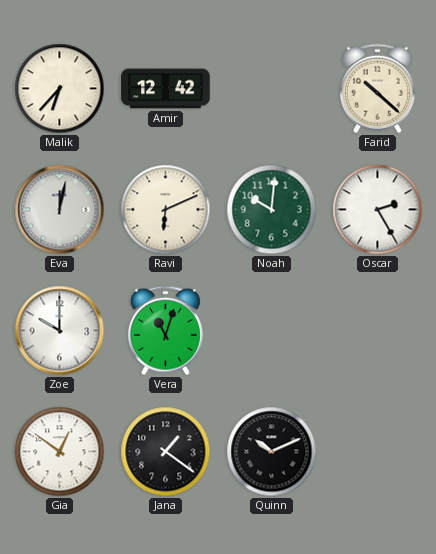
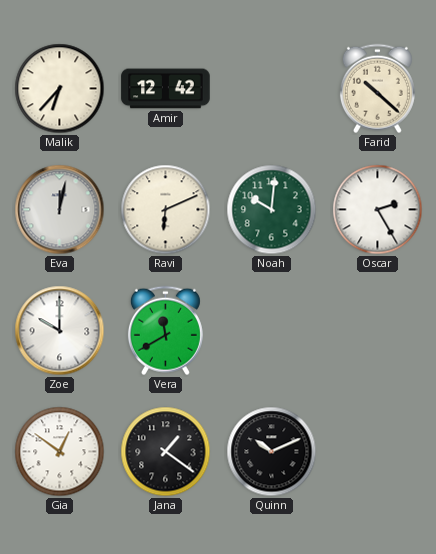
Vera: 11:03 -> 11:40 (165, 331)
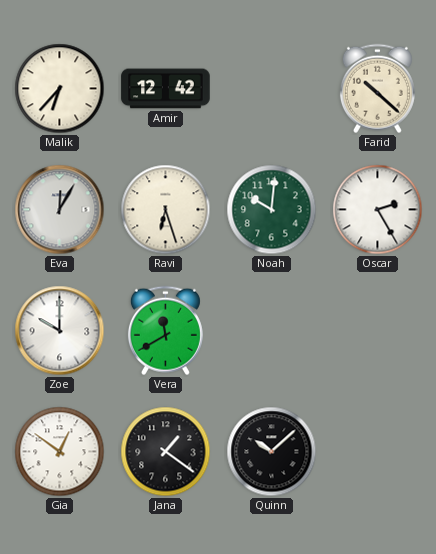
Eva: 12:02 -> 12:05 (60, 210)
Ravi: 6:11 -> 6:27 (166, 210)
Quinn: 10:11 -> 10:08 (272, 452)
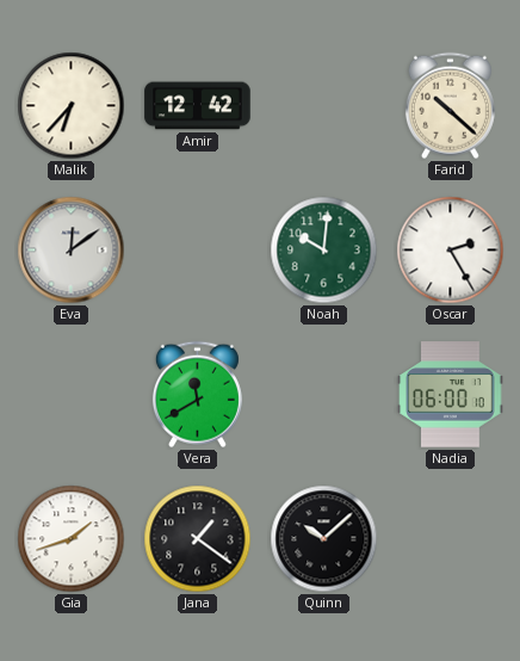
Eva: 12:05 -> 12:09 (72, 251)
Ravi: 6:27 -> none (166, 210)
Zoe: 10:00 -> none (60, 331)
Nadia: none -> 06:00 (451, 395)
Gia: 12:51 -> 1:42 (72, 539)
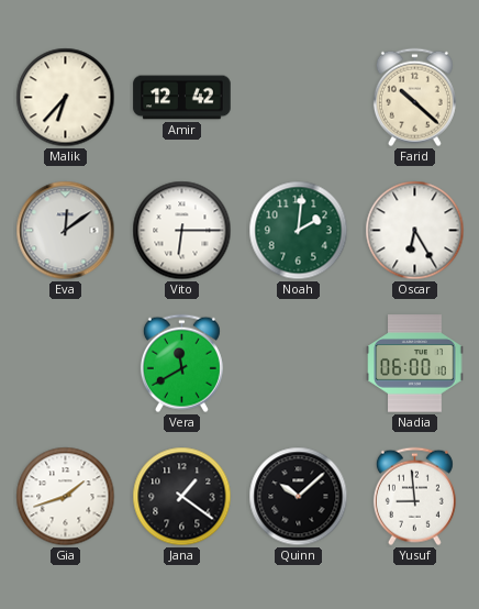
Vito: none -> 6:15 (182, 231)
Noah: 10:01 -> 2:01 (299, 231)
Oscar: 2:25 -> 6:25 (415, 231)
Yusuf: none -> 8:59 (414, 497)
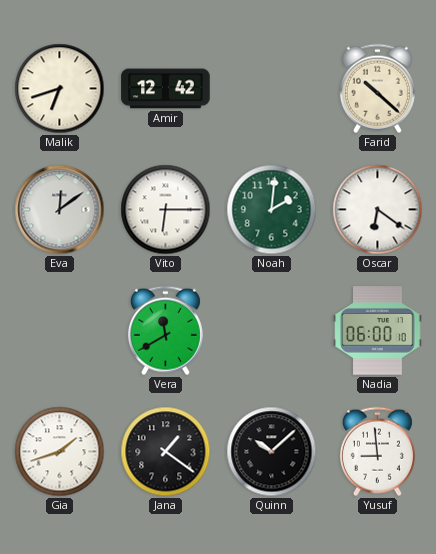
Malik: 6:37 -> 6:42 (60, 89)
Oscar: 6:25 -> 6:21 (378, 210)
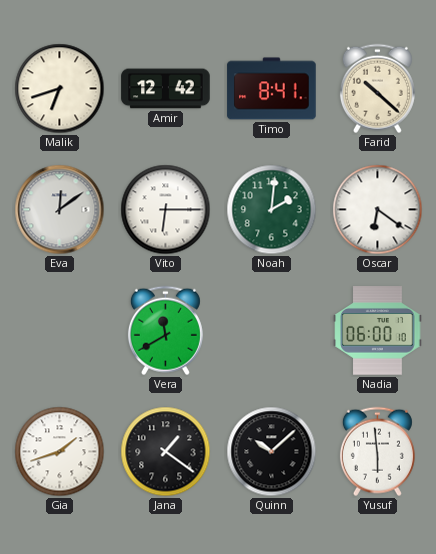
Timo: none -> 8:41 (272, 89)
Yusuf: 8:59 -> 5:59 (377, 452)
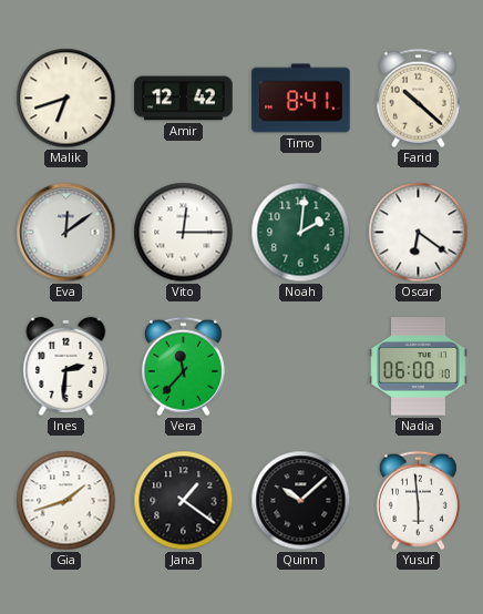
Vito: 6:15 -> 12:15 (184, 233)
Ines: none -> 2:31 (66, 366)
Vera: 11:40 -> 11:37 (183, 367)
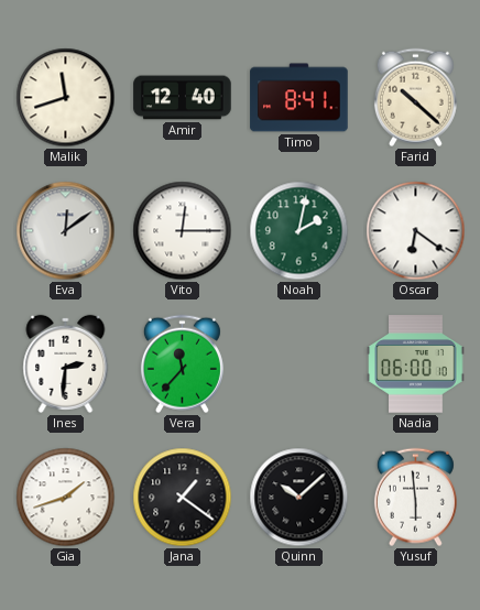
Malik: 6:42 -> 11:42 (66, 98)
Amir: 12:42 -> 12:40 (183, 98)
Noah: 2:01 -> 2:02 (299, 231)
